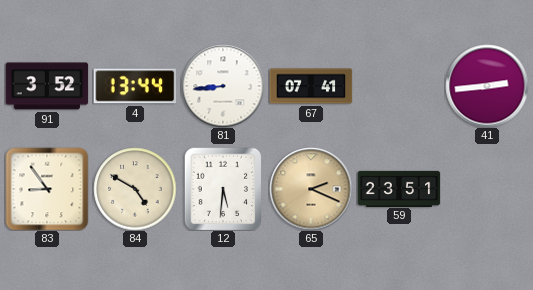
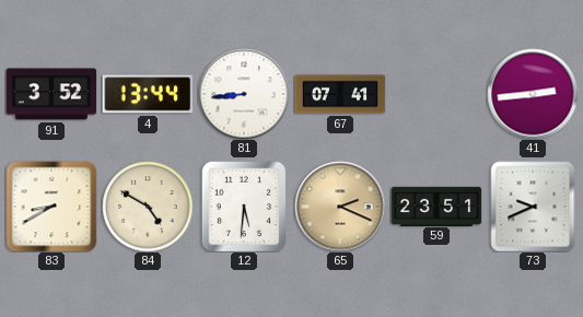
83: 8:54 -> 8:40 (51, 207)
73: none -> 9:41 (533, 207)
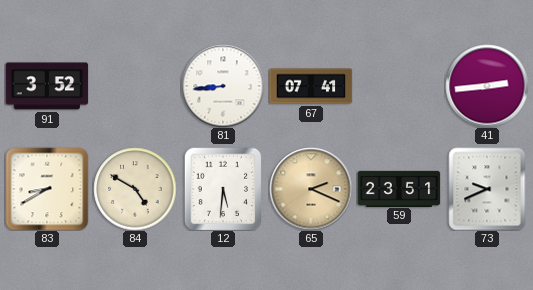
4: 13:44 -> none (148, 94)
